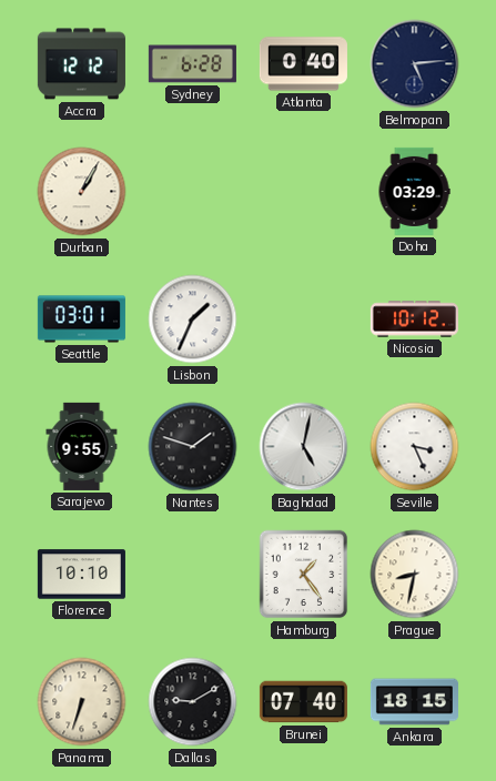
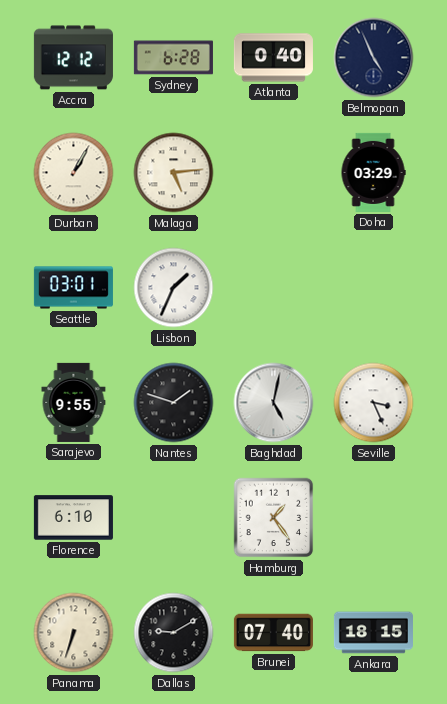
Belmopan: 5:14 -> 4:56 (374, 58)
Malaga: none -> 5:14 (174, 173)
Nicosia: 10:12 -> none (414, 319)
Florence: 10:10 -> 6:10 (73, 518)
Prague: 8:32 -> none (415, 575)
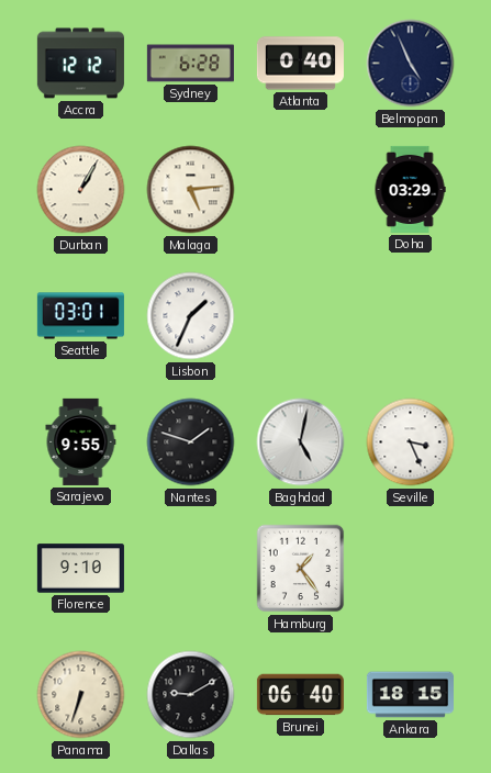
Florence: 6:10 -> 9:10 (80, 569)
Brunei: 07:40 -> 06:40 (300, 695)
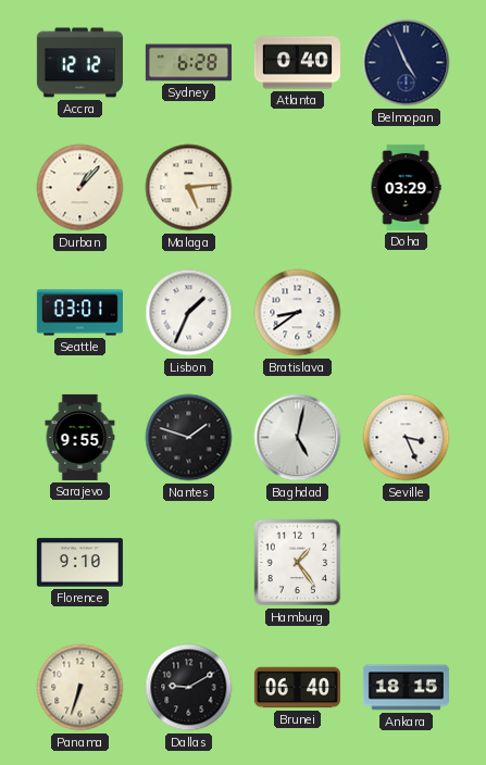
Durban: 1:05 -> 1:07 (80, 188)
Bratislava: none -> 8:39 (298, 313)
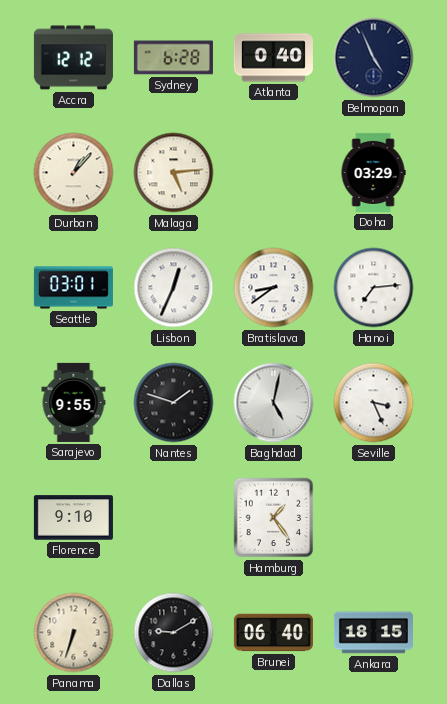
Lisbon: 1:34 -> 12:34 (174, 288)
Hanoi: none -> 7:14 (374, 288)
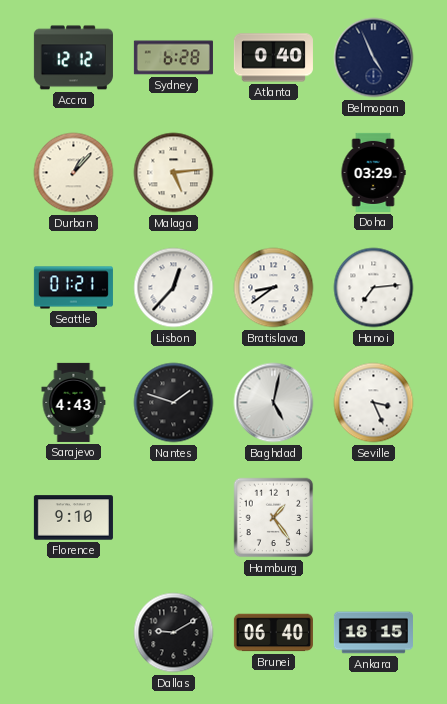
Seattle: 03:01 -> 01:21 (73, 288)
Lisbon: 12:34 -> 12:37 (174, 288)
Sarajevo: 9:55 -> 4:43 (74, 402)
Panama: 6:33 -> none (74, 633)
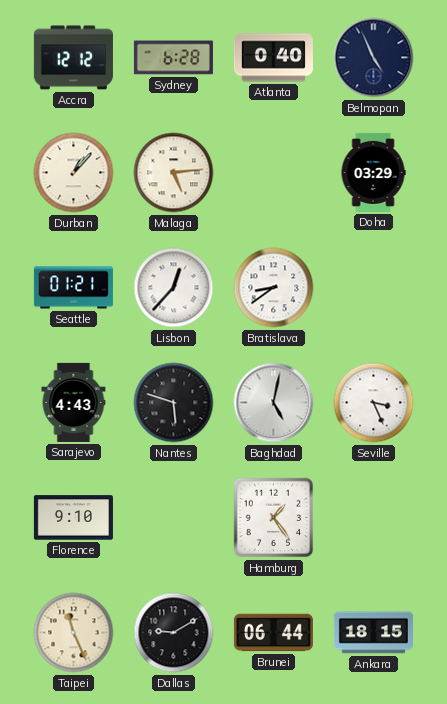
Hanoi: 7:14 -> none (374, 288)
Nantes: 1:48 -> 5:48 (174, 403)
Taipei: none -> 11:26 (74, 633)
Brunei: 06:40 -> 06:44 (273, 633)
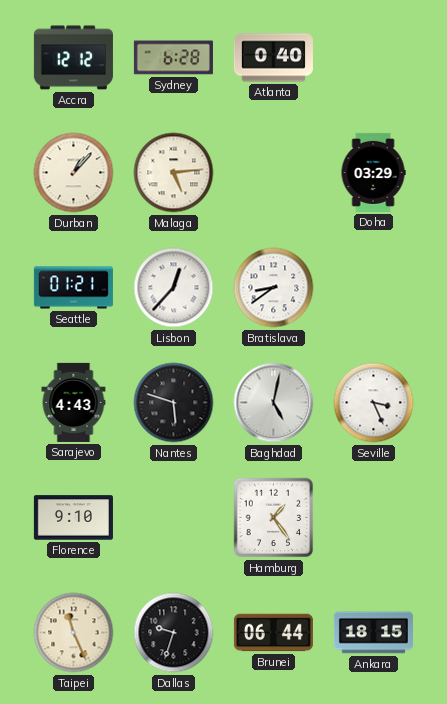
Belmopan: 4:56 -> none (374, 58)
Dallas: 9:10 -> 9:33 (174, 633)
